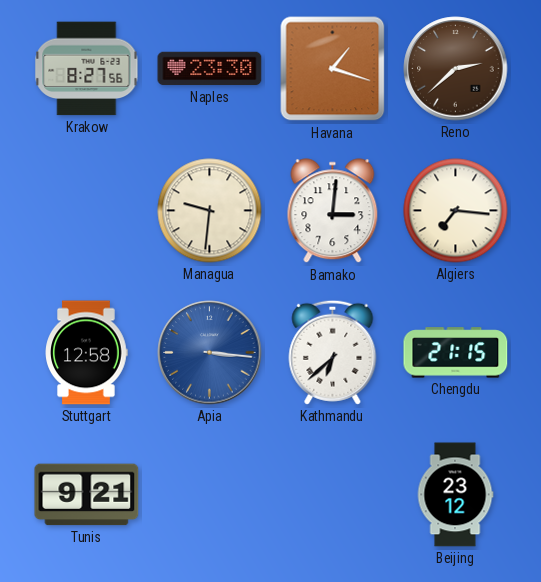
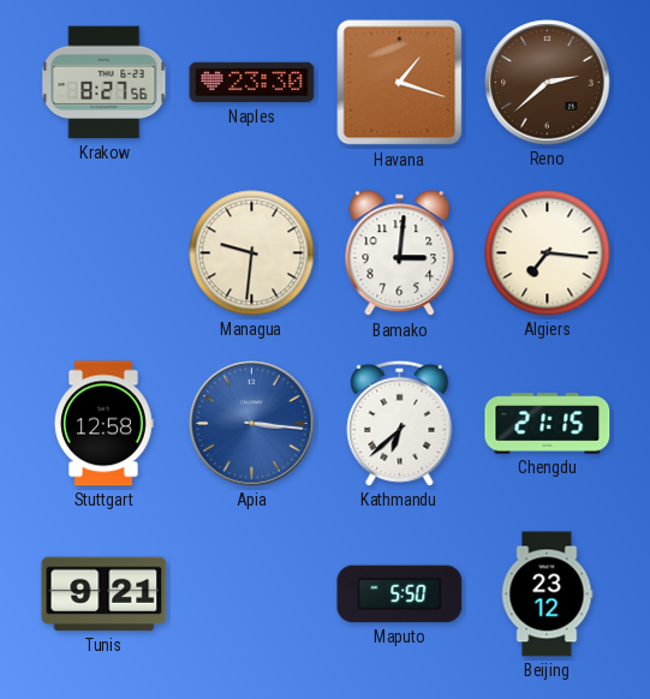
Maputo: none -> 5:50 (400, 595)
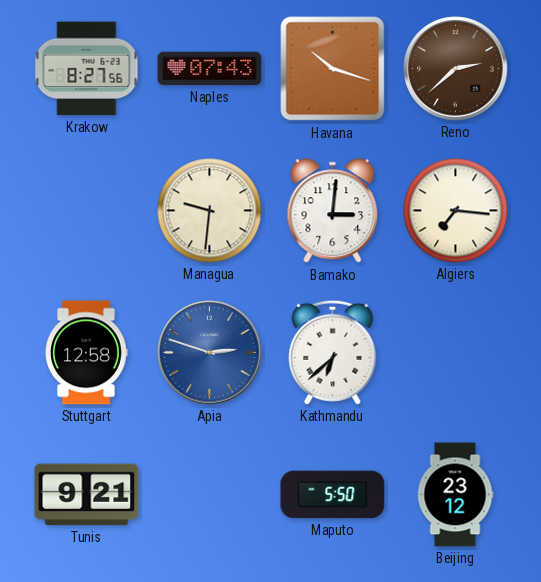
Naples: 23:30 -> 07:43 (210, 69)
Havana: 1:18 -> 10:18 (333, 69)
Apia: 3:16 -> 2:48 (210, 353)
Chengdu: 21:15 -> none (548, 424)
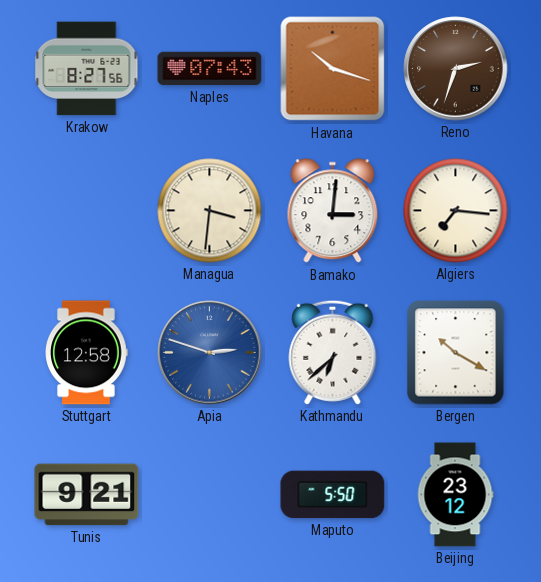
Reno: 2:38 -> 2:33 (456, 69)
Managua: 9:31 -> 3:31 (210, 211)
Bergen: none -> 10:20 (456, 353)
